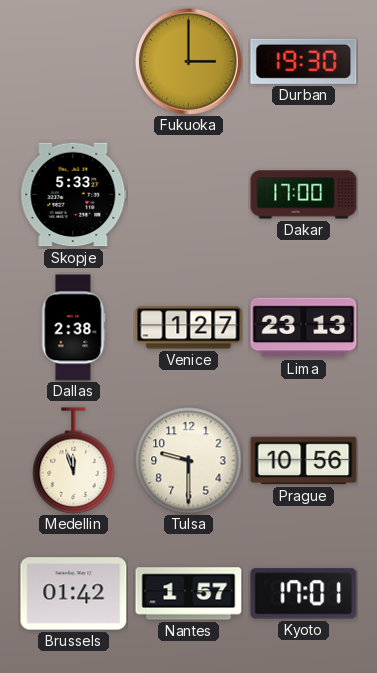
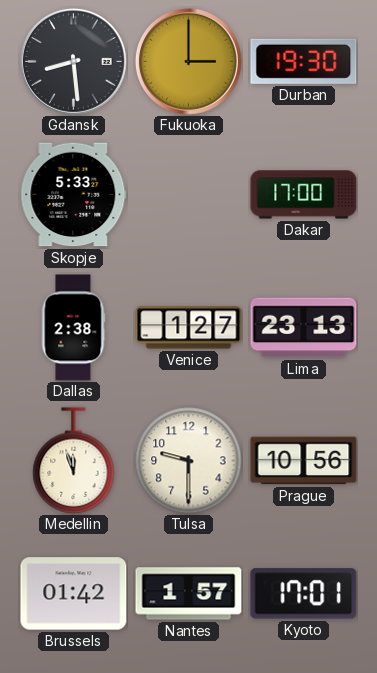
Gdansk: none -> 8:29 (73, 61)
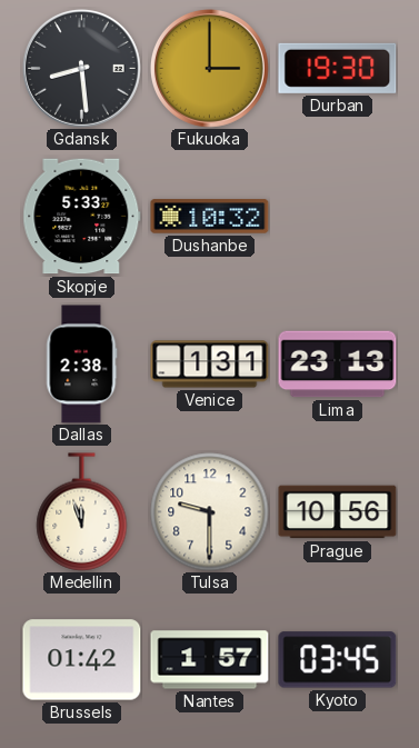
Dushanbe: none -> 10:32 (210, 217)
Dakar: 17:00 -> none (304, 195)
Venice: 1:27 -> 1:31 (210, 365)
Kyoto: 17:01 -> 03:45 (338, 660)
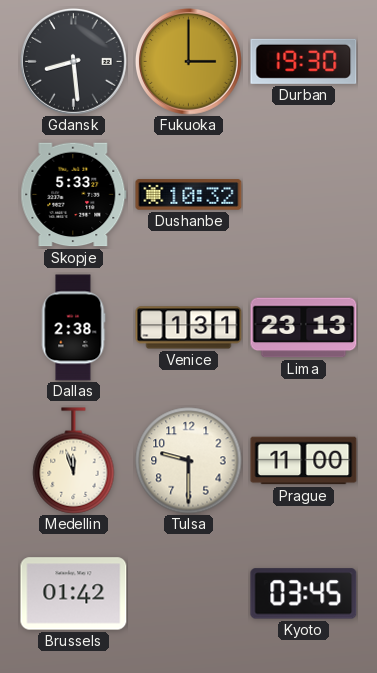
Prague: 10:56 -> 11:00 (304, 461)
Nantes: 1:57 -> none (210, 660)
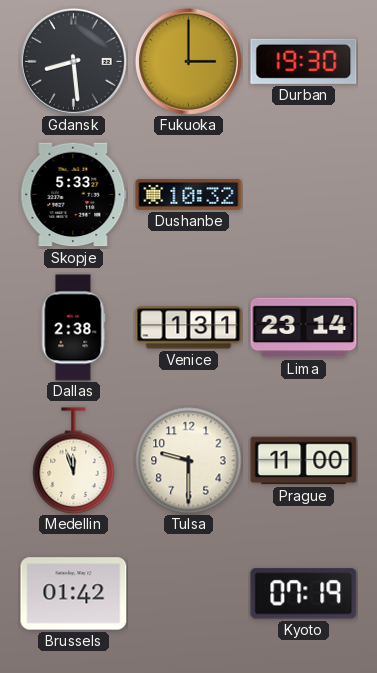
Lima: 23:13 -> 23:14 (304, 328)
Kyoto: 03:45 -> 07:19 (304, 594)
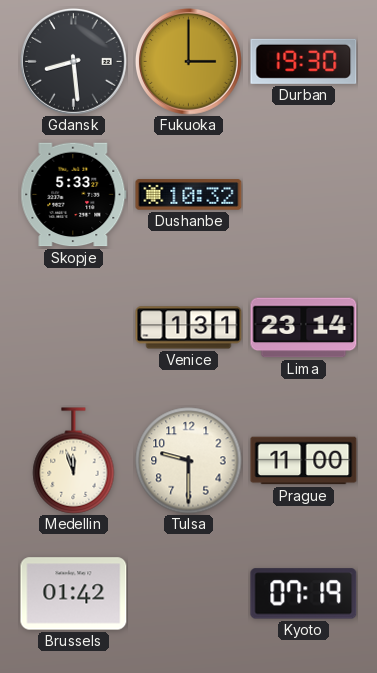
Dallas: 2:38 -> none (73, 328)
